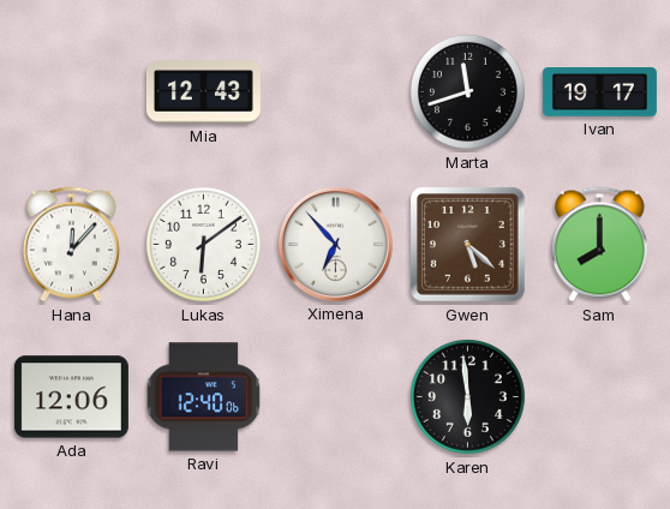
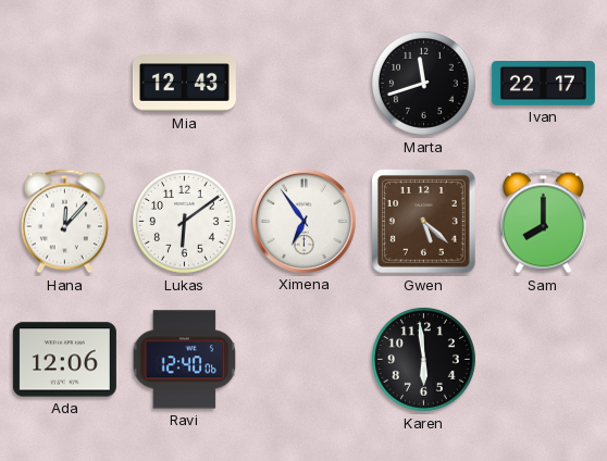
Ivan: 19:17 -> 22:17 (543, 84)
Ximena: 6:53 -> 6:54 (303, 221)
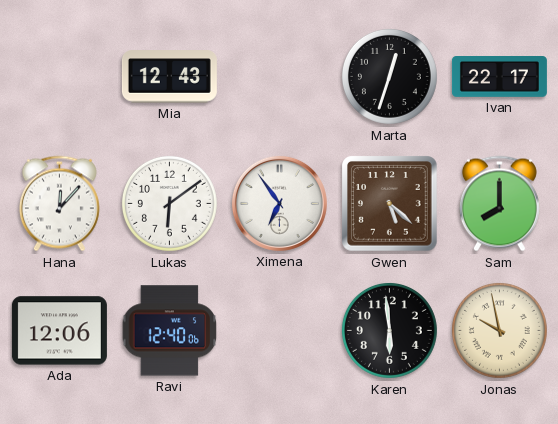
Marta: 11:42 -> 12:33 (389, 76)
Jonas: none -> 9:58 (499, 330)
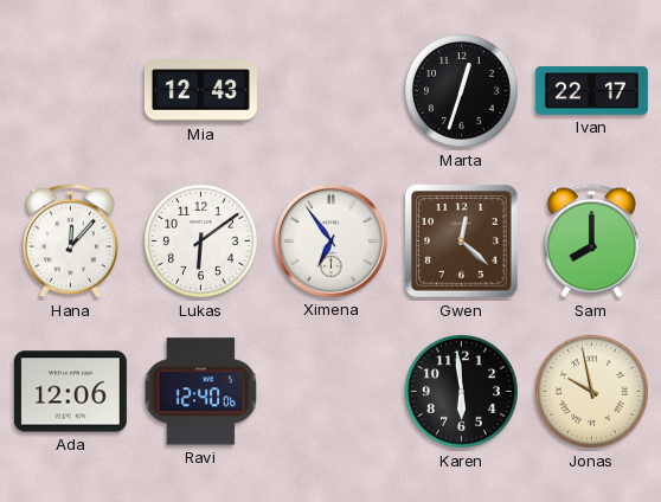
Gwen: 5:22 -> 12:22 (462, 242)
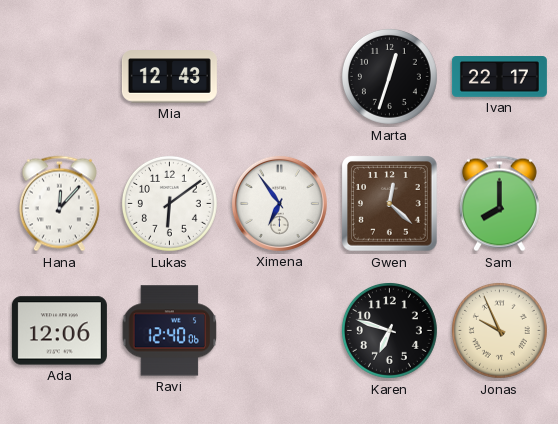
Karen: 5:59 -> 6:48 (389, 330)
Jonas: 9:58 -> 9:56 (499, 330)
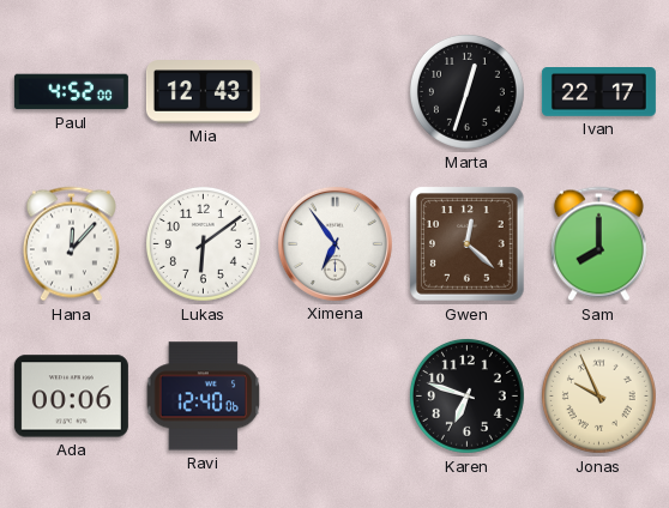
Paul: none -> 4:52 (71, 92)
Ada: 12:06 -> 00:06 (71, 397)
